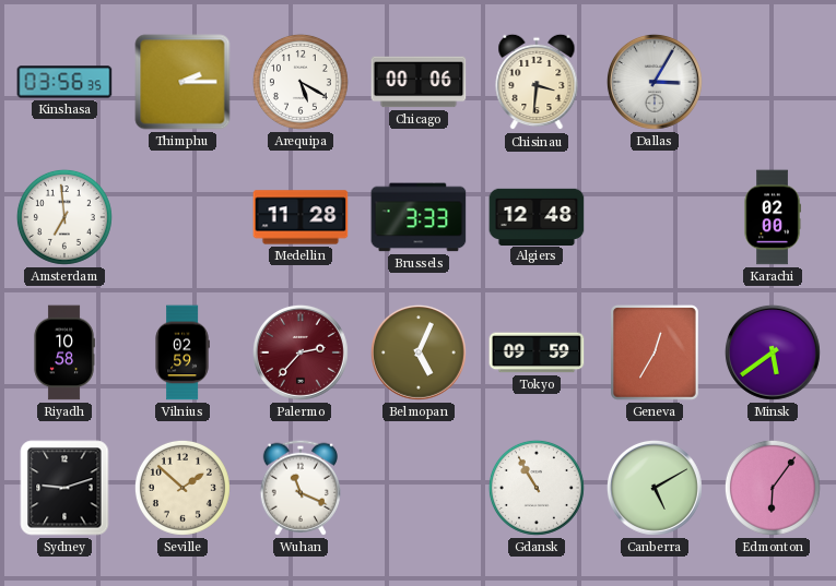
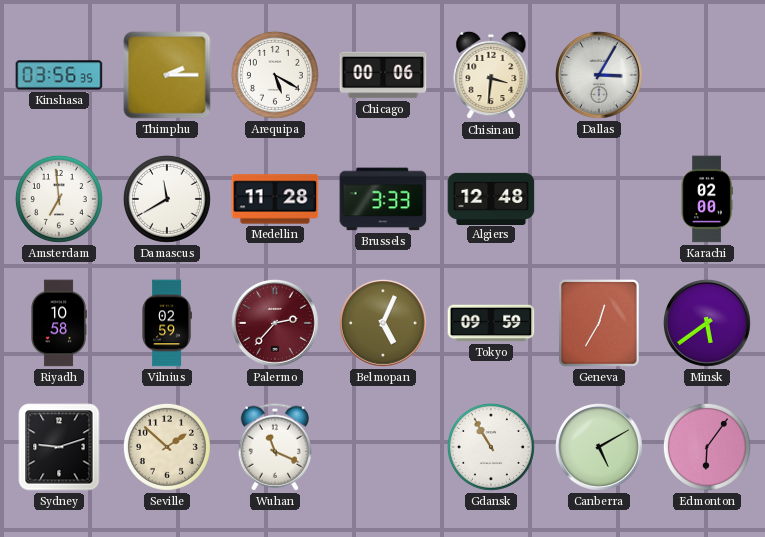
Damascus: none -> 11:40 (167, 199)
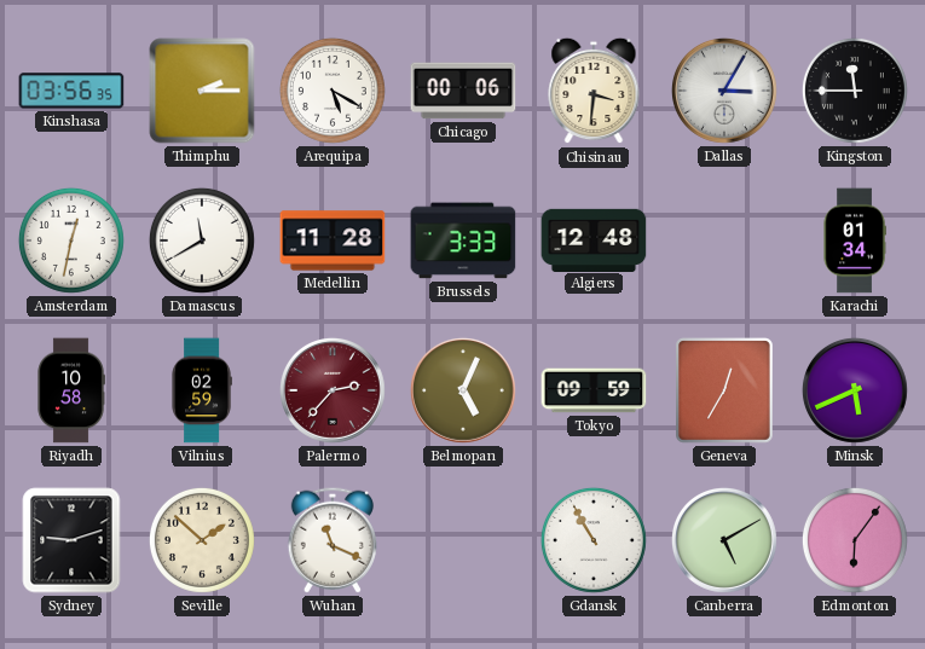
Kingston: none -> 11:45 (855, 91)
Amsterdam: 6:59 -> 12:32 (71, 241)
Karachi: 02:00 -> 01:34 (855, 241)
Minsk: 5:39 -> 5:41 (855, 390)
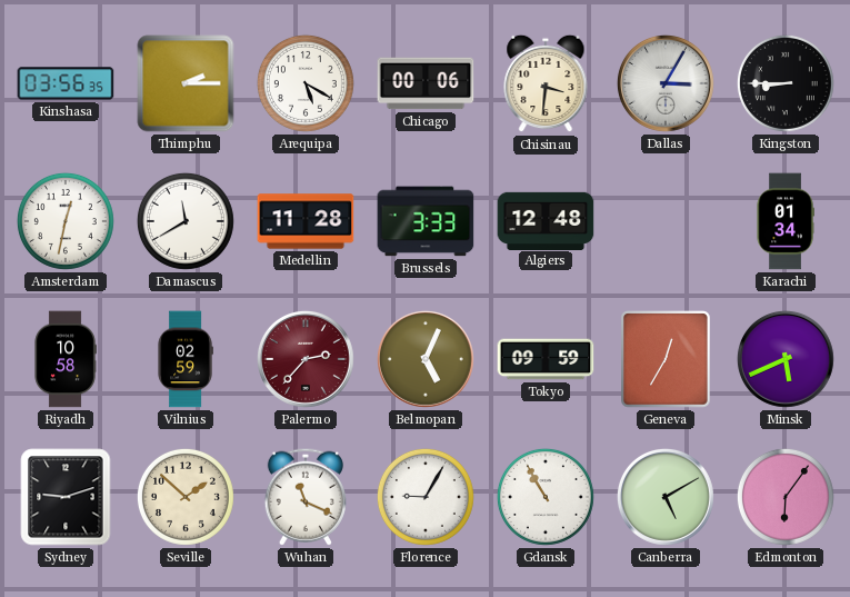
Kingston: 11:45 -> 8:45 (786, 83)
Florence: none -> 9:05 (426, 497)
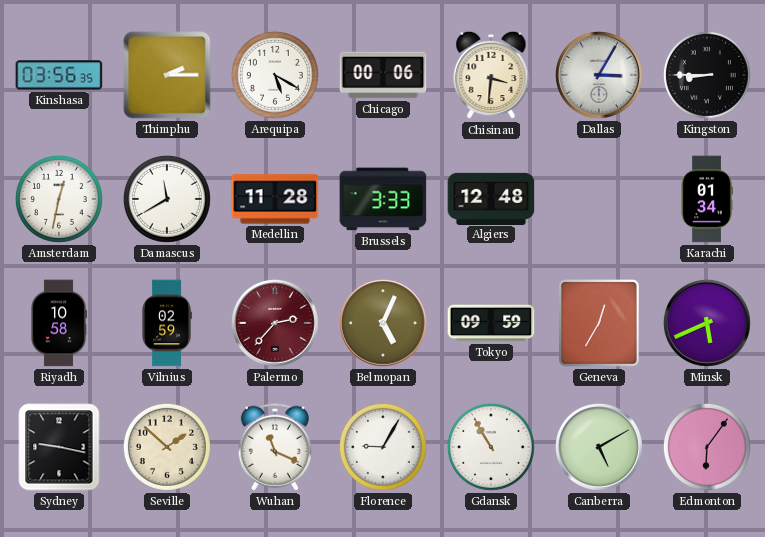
Sydney: 9:12 -> 9:17 (59, 447)
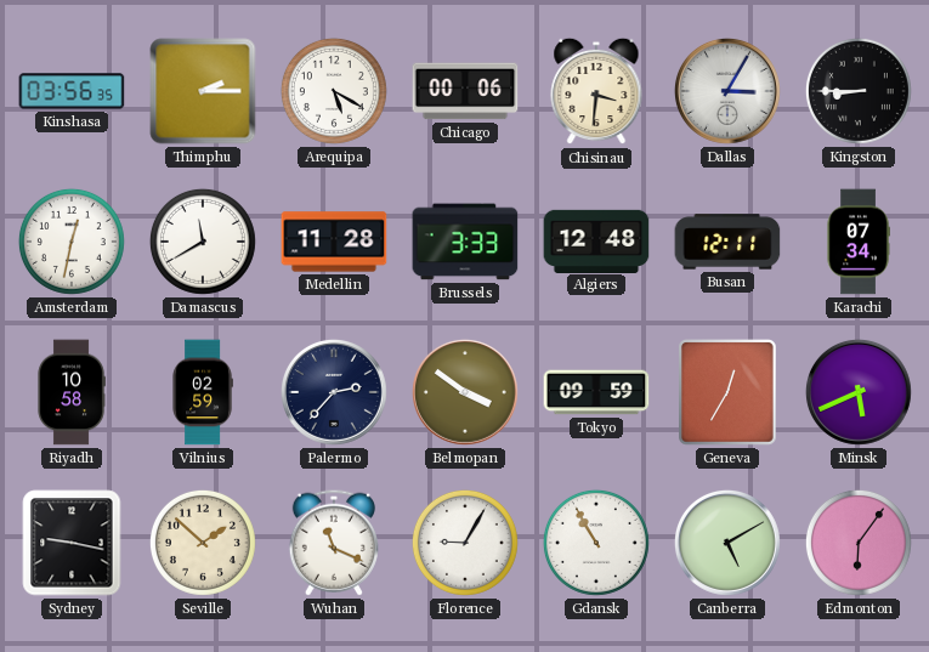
Busan: none -> 12:11 (727, 242)
Karachi: 01:34 -> 07:34 (859, 242)
Palermo dial: burgundy -> navy (334, 392)
Belmopan: 5:04 -> 3:51 (465, 392)
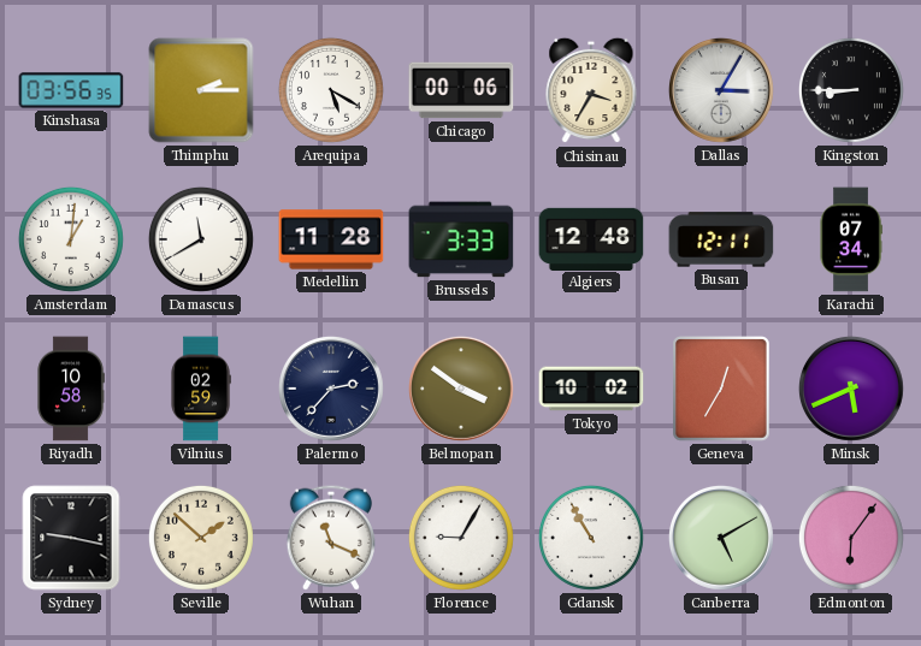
Chisinau: 3:31 -> 3:35 (591, 90)
Amsterdam: 12:32 -> 1:01 (71, 239)
Tokyo: 09:59 -> 10:02 (591, 389)
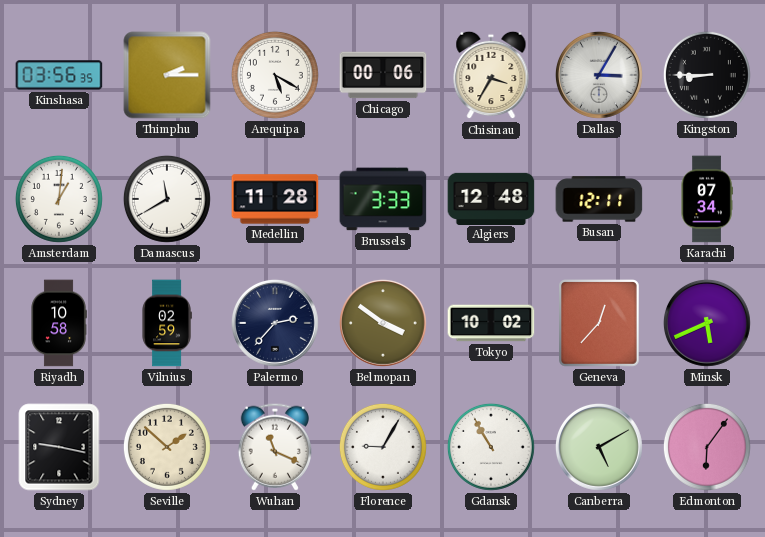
Geneva: 12:35 -> 12:37 (599, 323)
